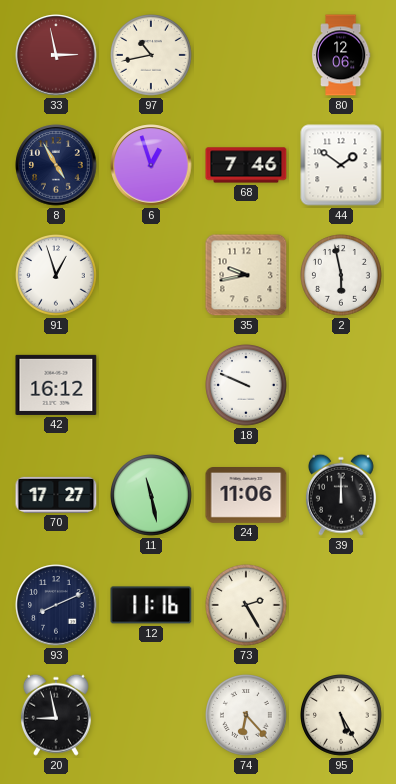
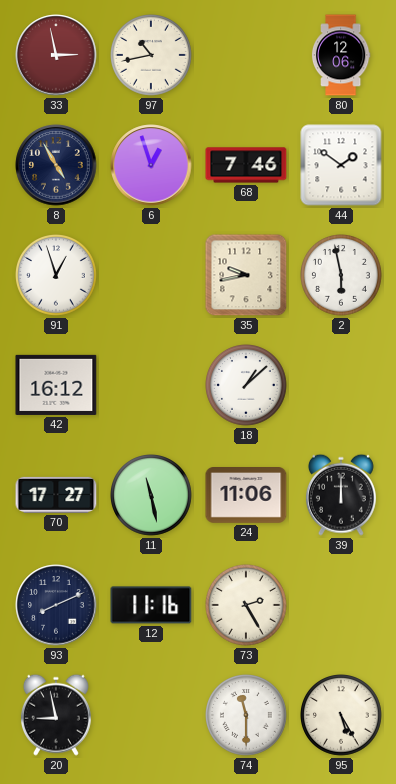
18: 9:49 -> 1:08 (247, 386)
74: 6:23 -> 11:30 (247, 716)
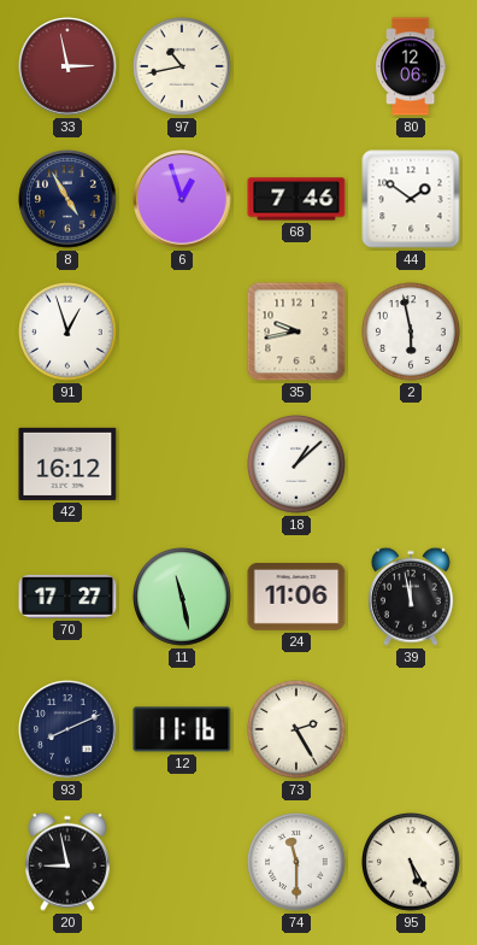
39: 12:00 -> 11:58 (411, 597)
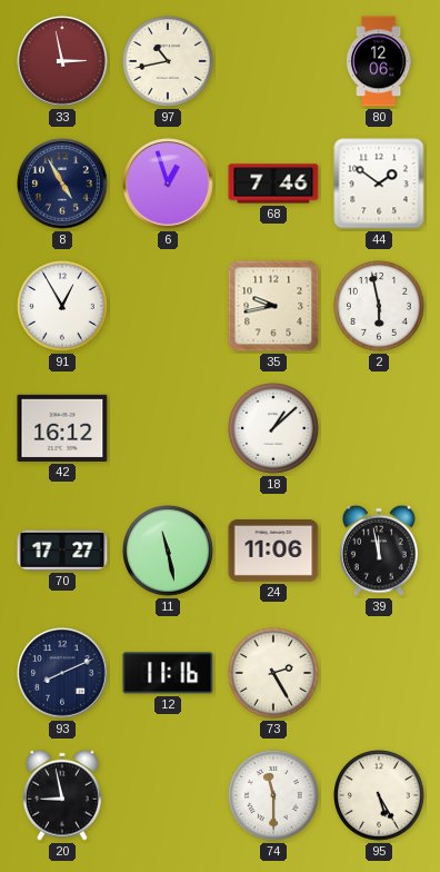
91: 12:57 -> 12:55 (63, 307)
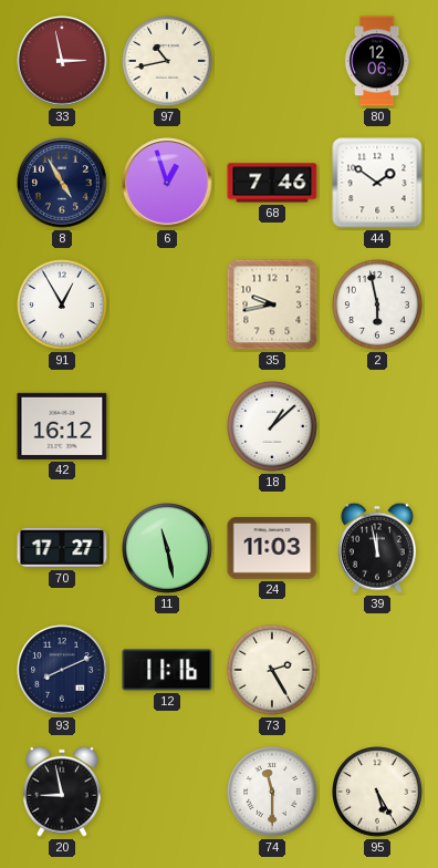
24: 11:06 -> 11:03 (272, 549)
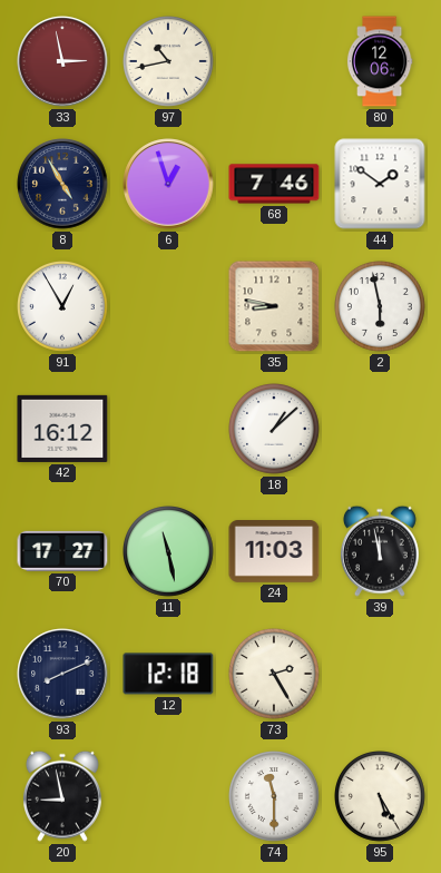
35: 9:43 -> 8:47 (274, 306)
12: 11:16 -> 12:18 (168, 674)
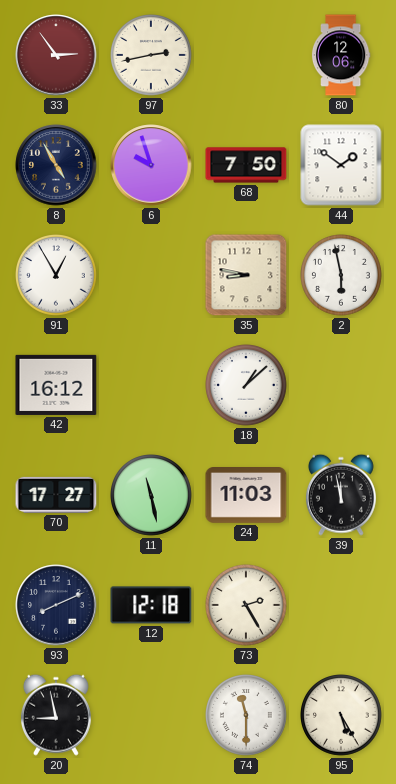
33: 2:58 -> 2:54 (56, 55)
97: 10:43 -> 2:43 (152, 56)
6: 12:57 -> 9:57 (151, 165)
68: 7:46 -> 7:50 (246, 165)
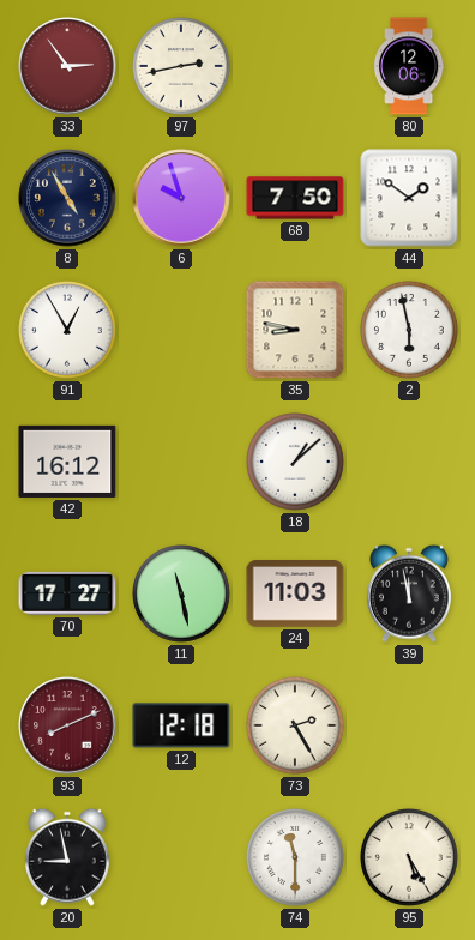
93 dial: navy -> burgundy (67, 725)
